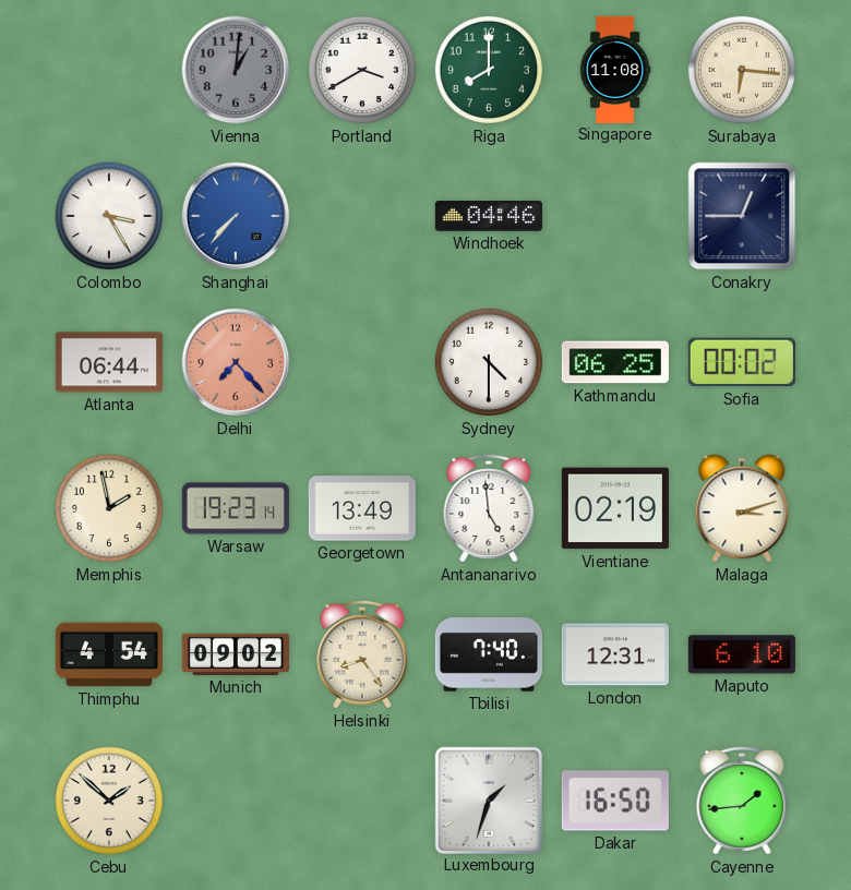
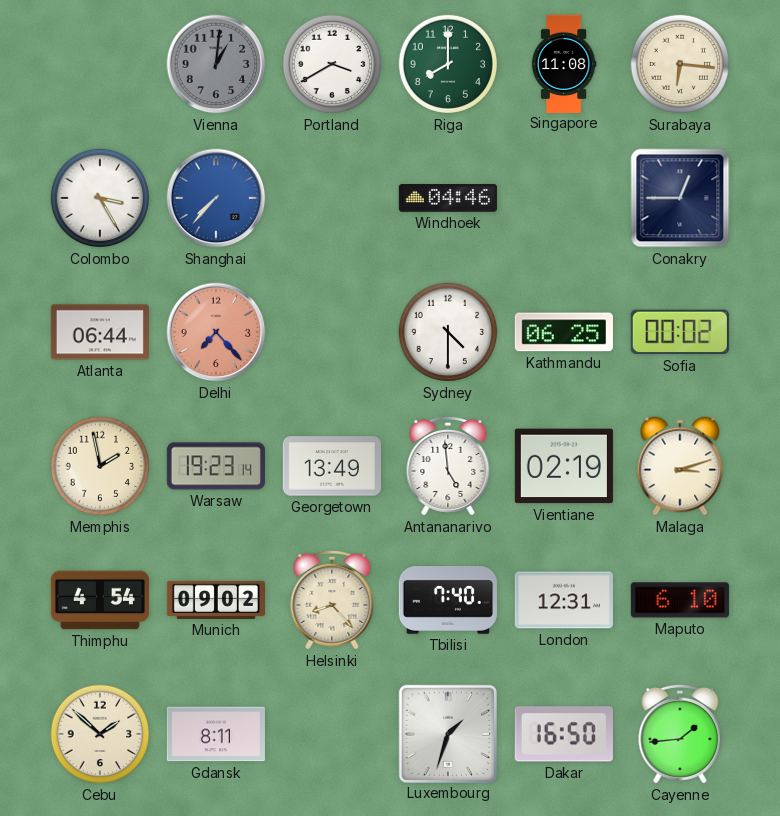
Helsinki: 8:24 -> 8:23 (332, 600)
Gdansk: none -> 8:11 (216, 734)
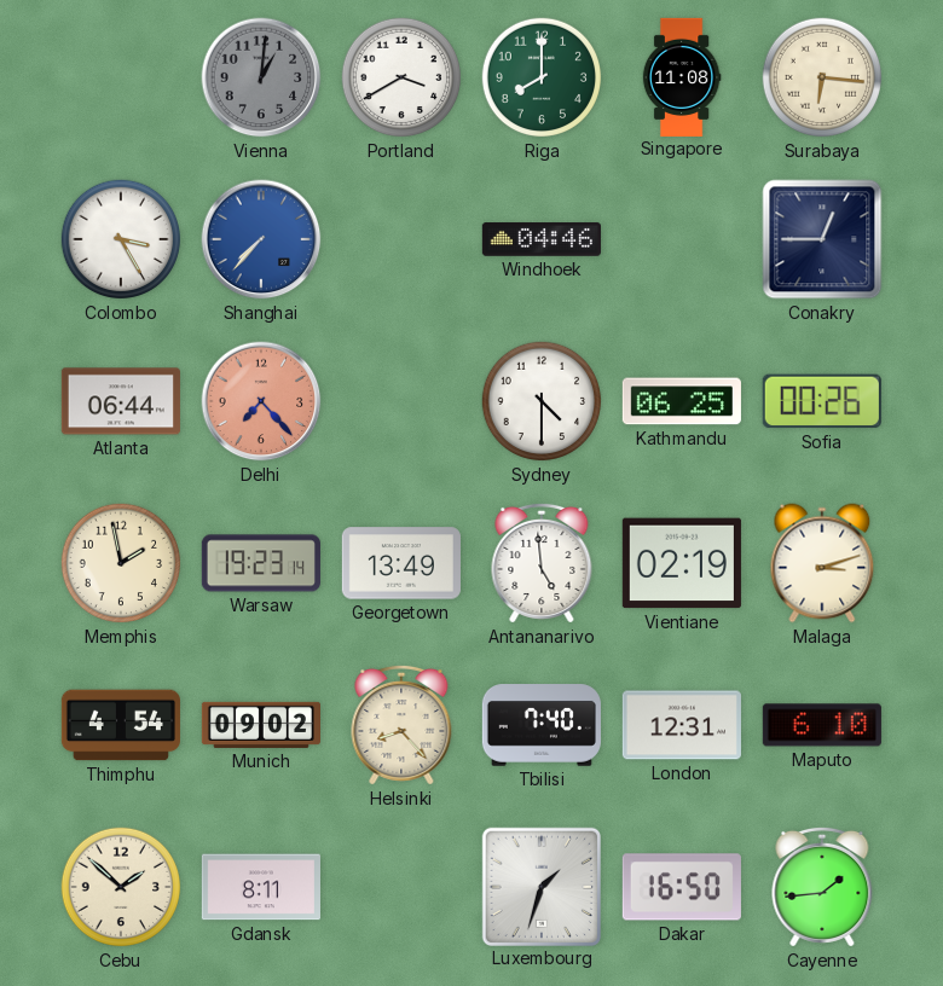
Sofia: 00:02 -> 00:26 (822, 401)
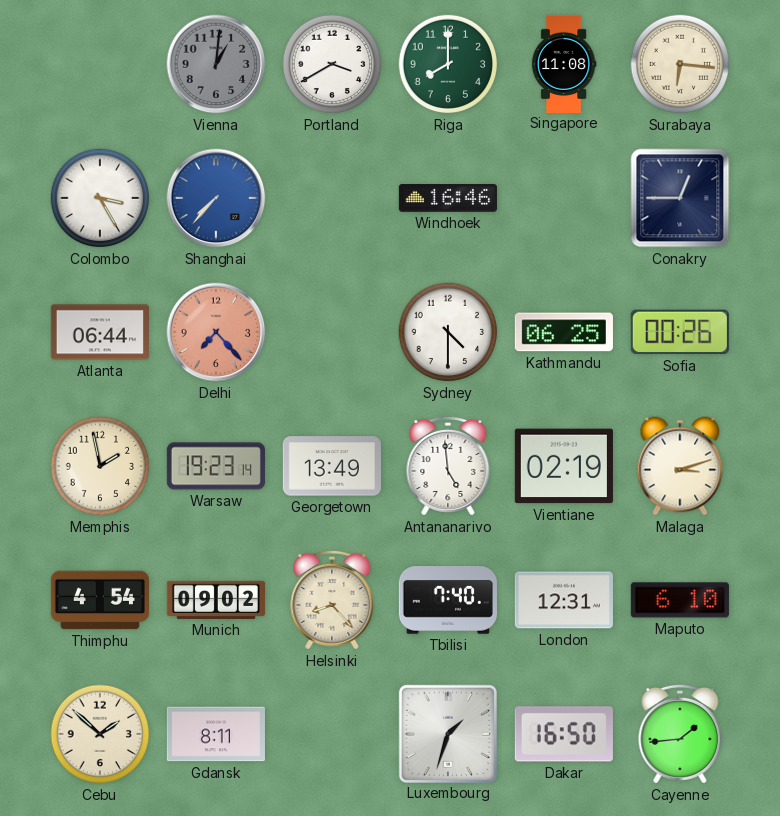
Windhoek: 04:46 -> 16:46 (448, 198)
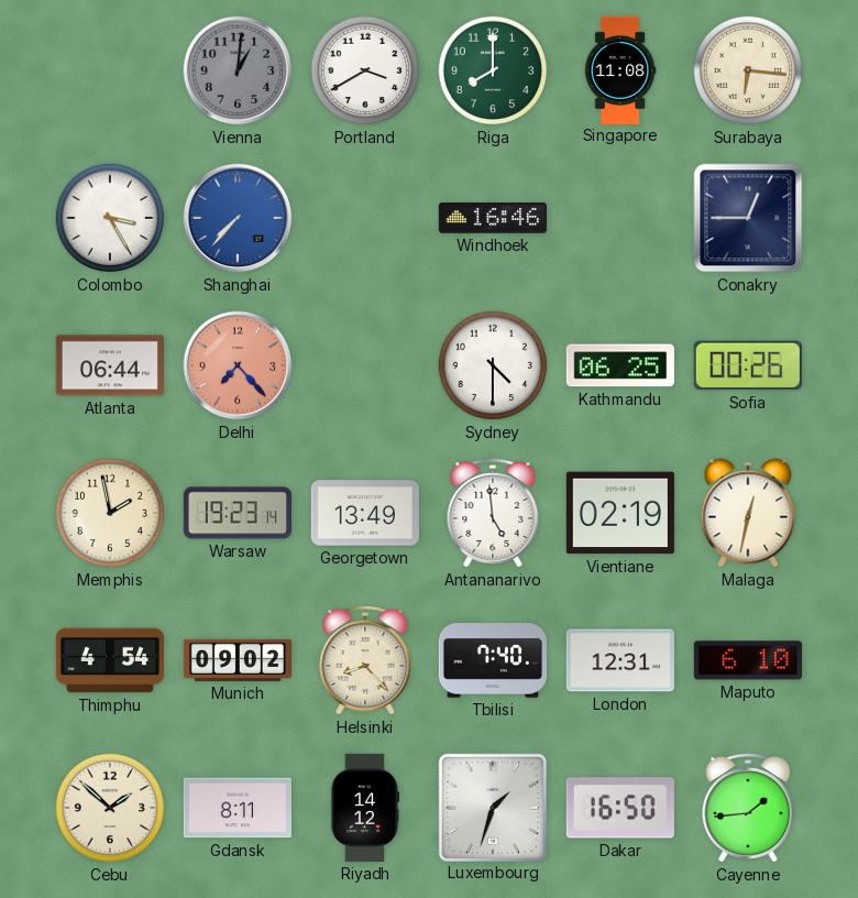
Malaga: 3:12 -> 12:32 (748, 513)
Riyadh: none -> 14:12 (364, 808)
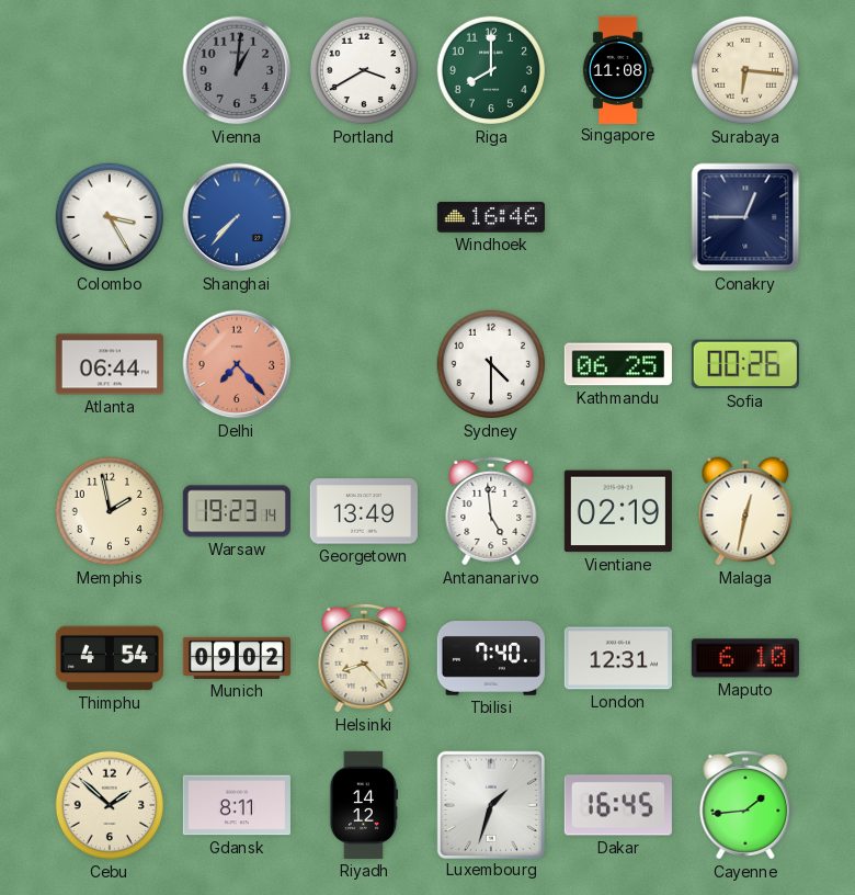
Dakar: 16:50 -> 16:45 (618, 805)
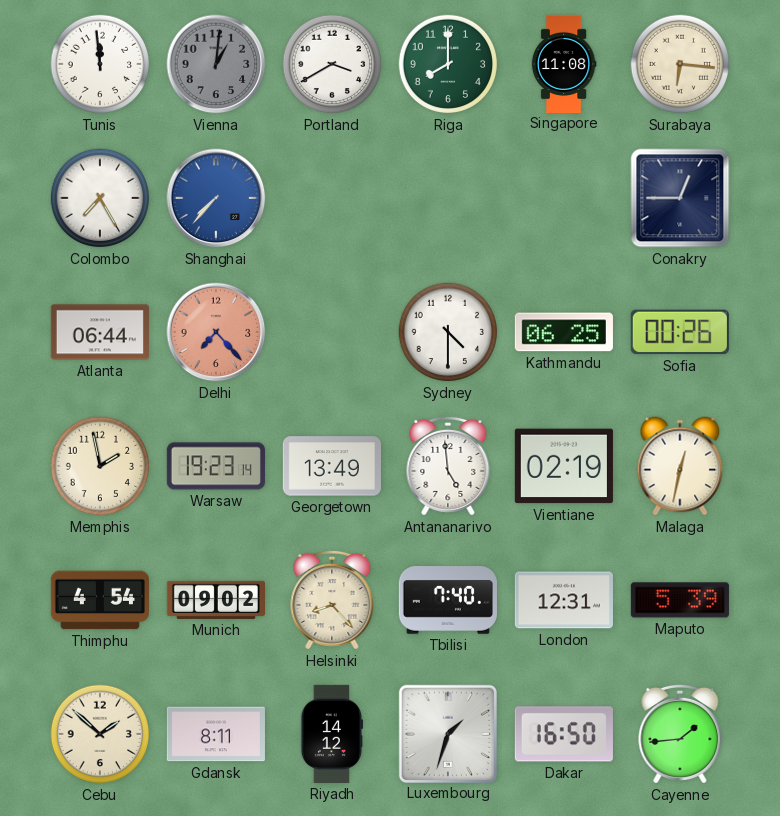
Tunis: none -> 11:59 (100, 64)
Colombo: 3:25 -> 7:25 (100, 198)
Windhoek: 16:46 -> none (491, 217)
Maputo: 6:10 -> 5:39 (680, 600)
Dakar: 16:45 -> 16:50 (564, 734)
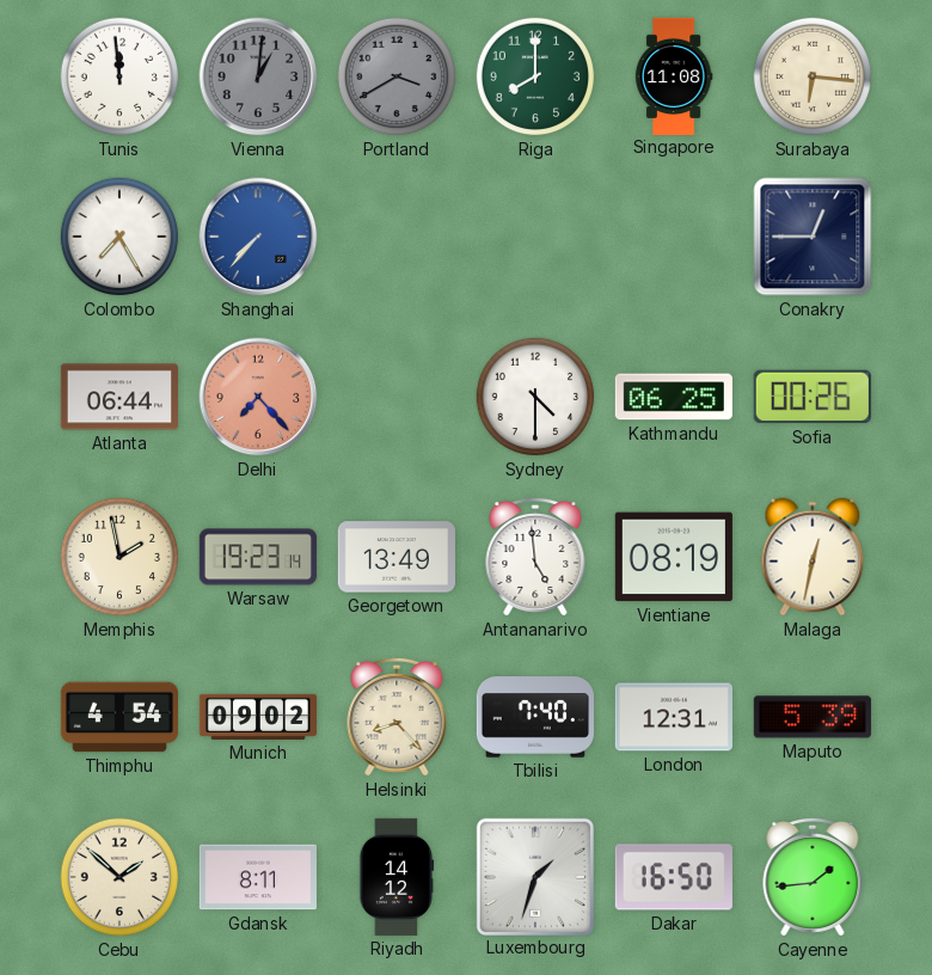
Portland dial: white -> grey (397, 76)
Vientiane: 02:19 -> 08:19 (674, 557)
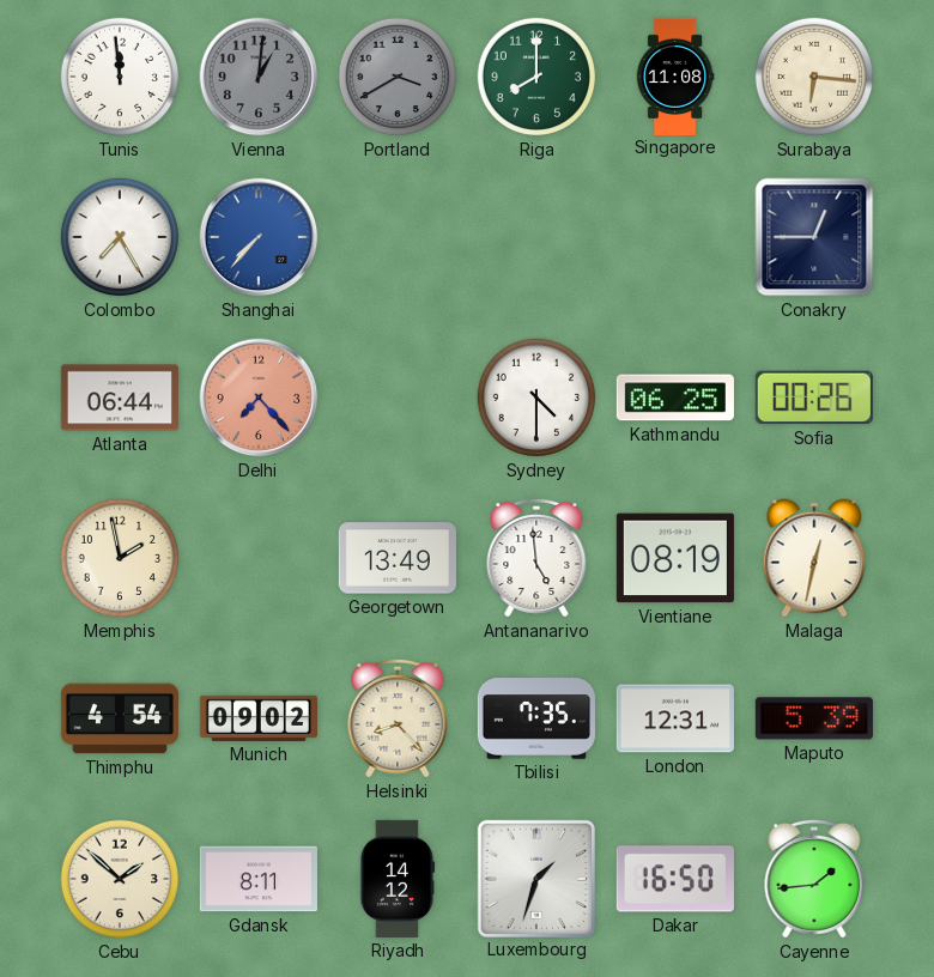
Warsaw: 19:23 -> none (258, 557)
Tbilisi: 7:40 -> 7:35 (536, 718)
